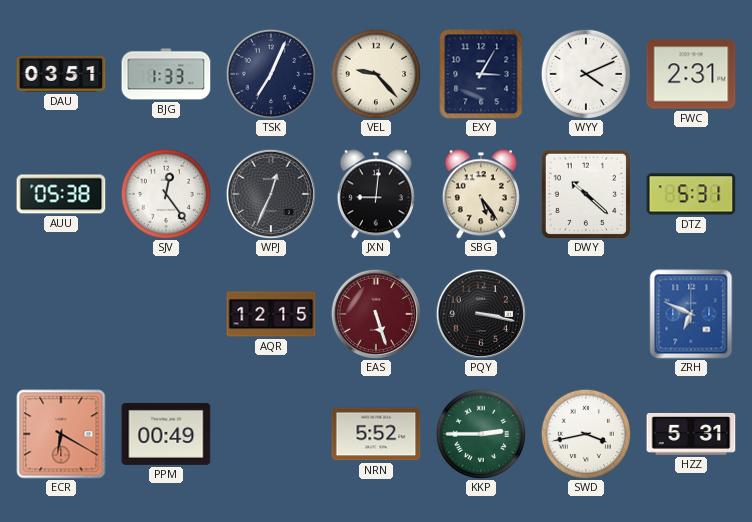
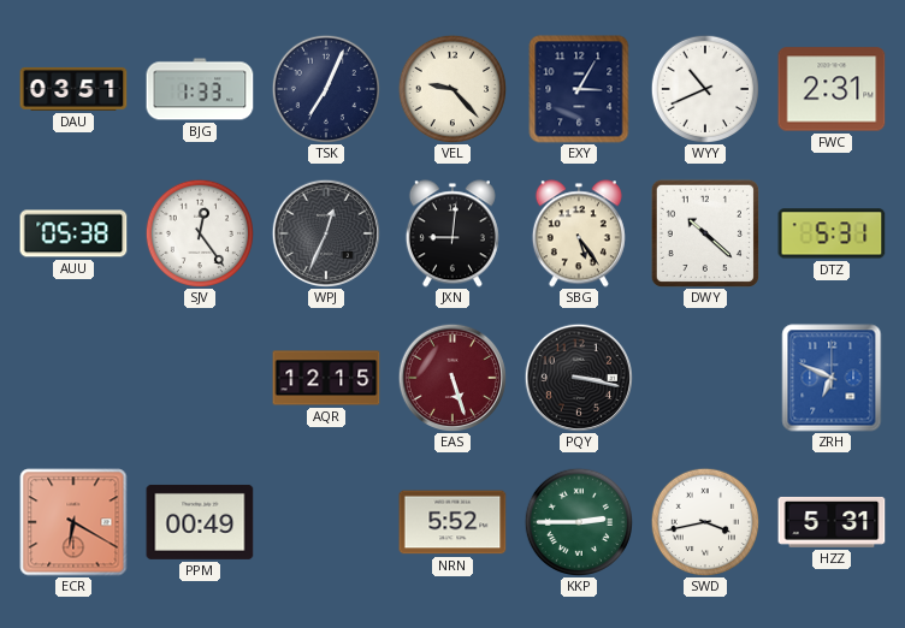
WYY: 4:11 -> 10:41 (704, 88)
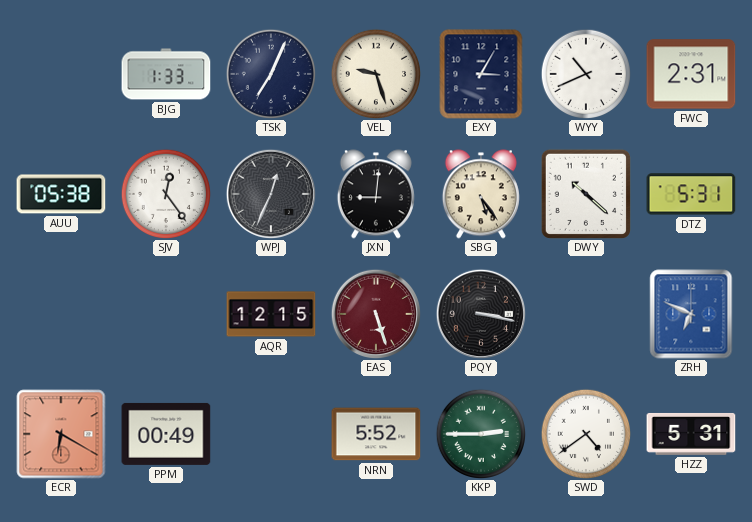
DAU: 03:51 -> none (73, 89)
VEL: 9:23 -> 9:27 (375, 73)
SWD: 3:43 -> 4:39 (585, 433)
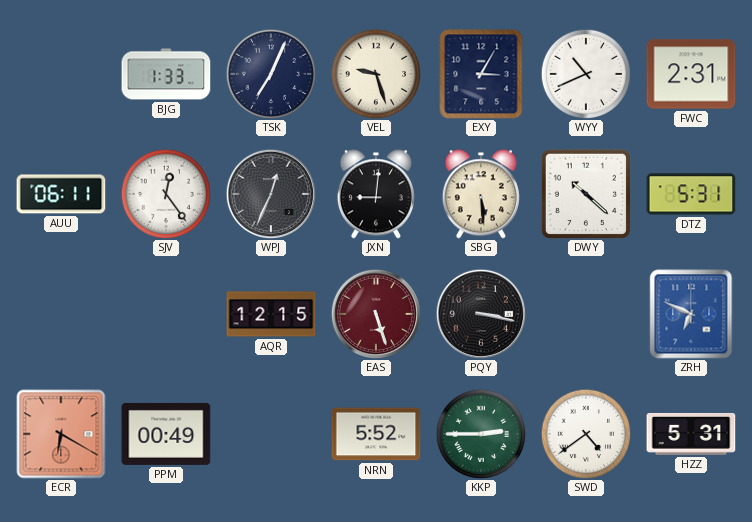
AUU: 05:38 -> 06:11 (61, 194)
SBG: 5:24 -> 5:29 (481, 194)
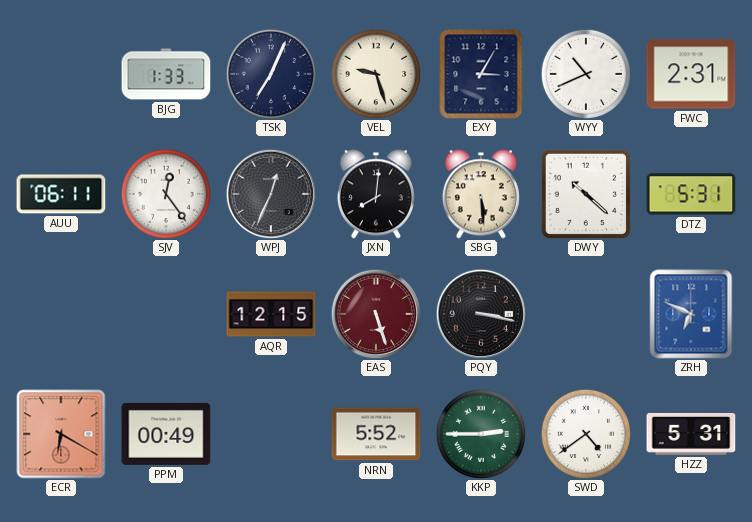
JXN: 9:01 -> 8:01 (376, 194)
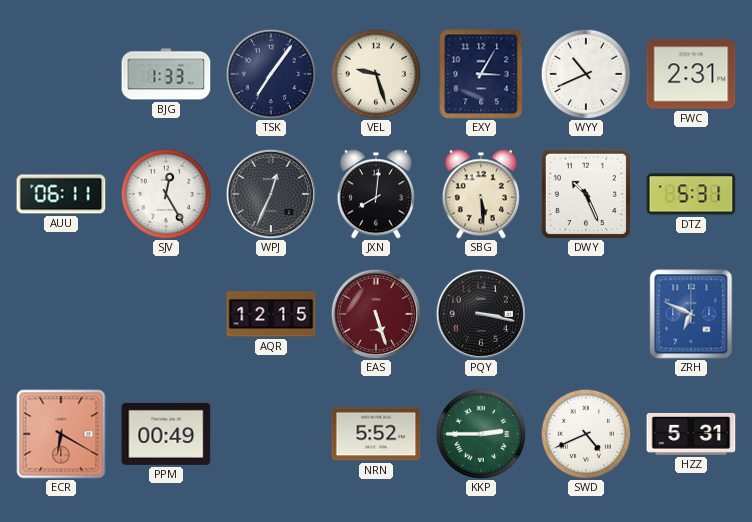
TSK: 7:04 -> 7:06 (270, 73)
SJV: 12:24 -> 12:25 (165, 193)
DWY: 10:22 -> 10:26 (586, 194)
SWD: 4:39 -> 4:41 (585, 433)
